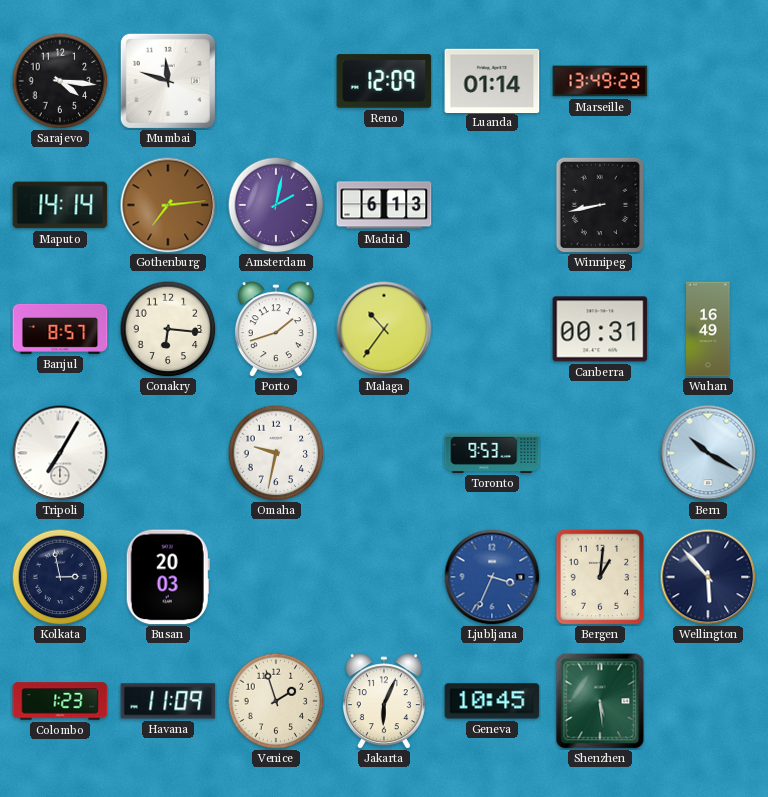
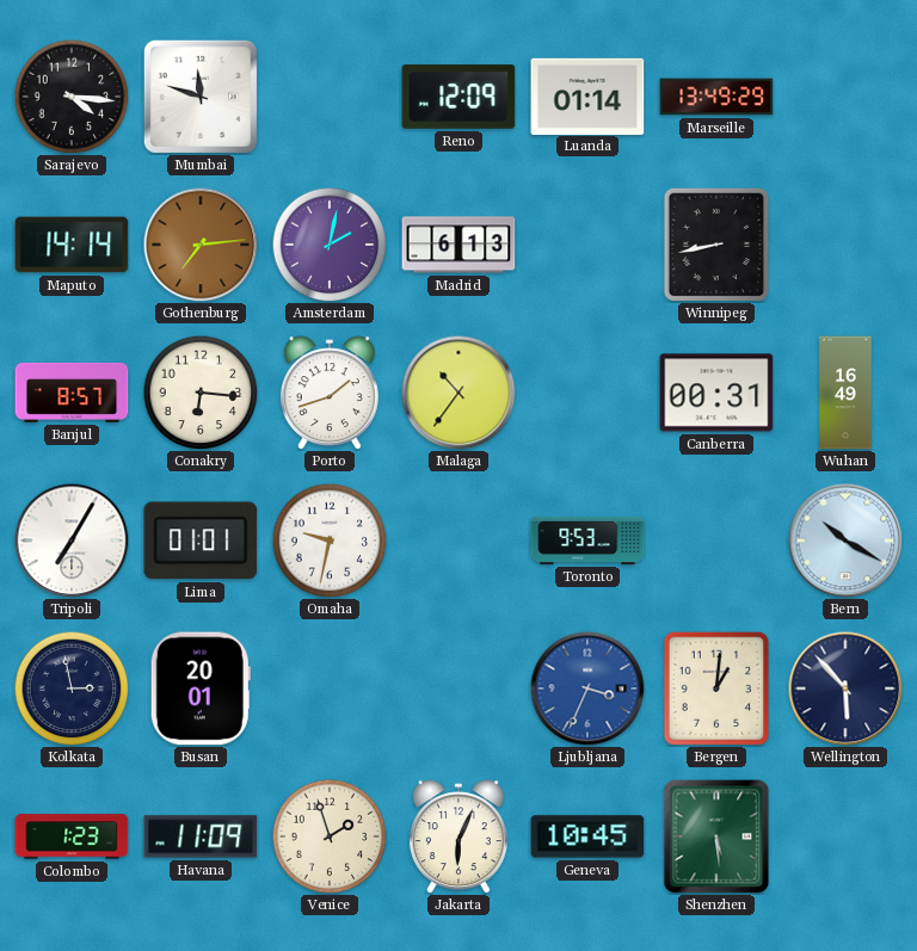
Lima: none -> 01:01 (201, 541)
Busan: 20:03 -> 20:01 (201, 688)
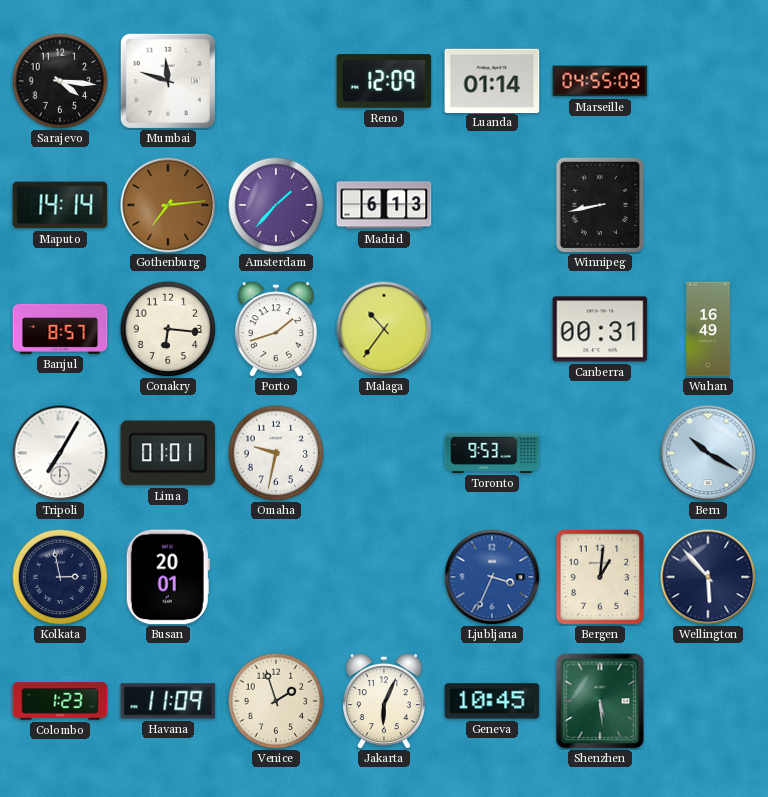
Marseille: 13:49 -> 04:55 (600, 81)
Amsterdam: 2:02 -> 1:37 (276, 205)
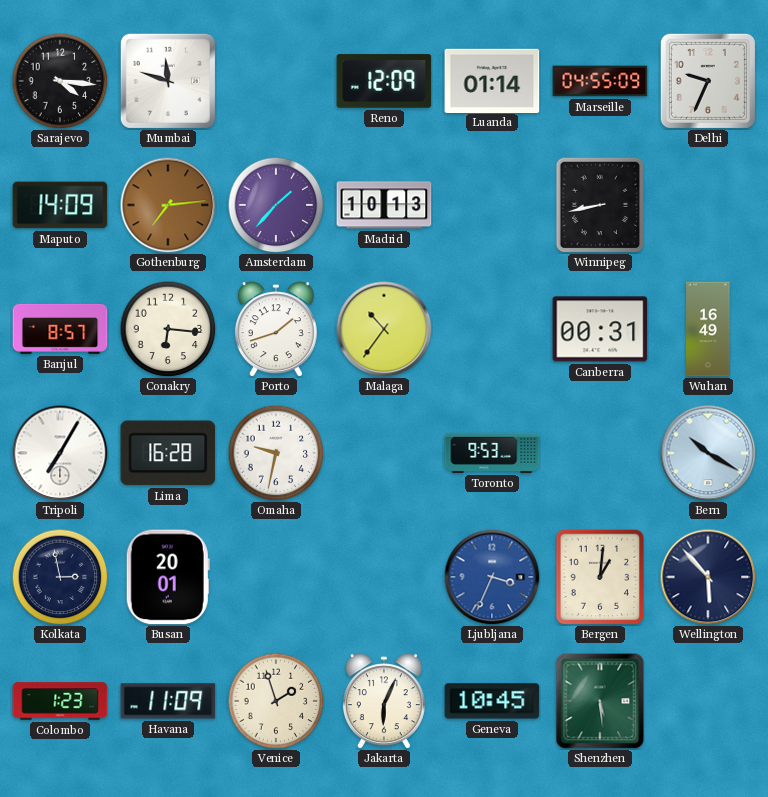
Delhi: none -> 9:34 (708, 81)
Maputo: 14:14 -> 14:09 (60, 205)
Madrid: 6:13 -> 10:13 (384, 205)
Lima: 01:01 -> 16:28 (168, 453)
